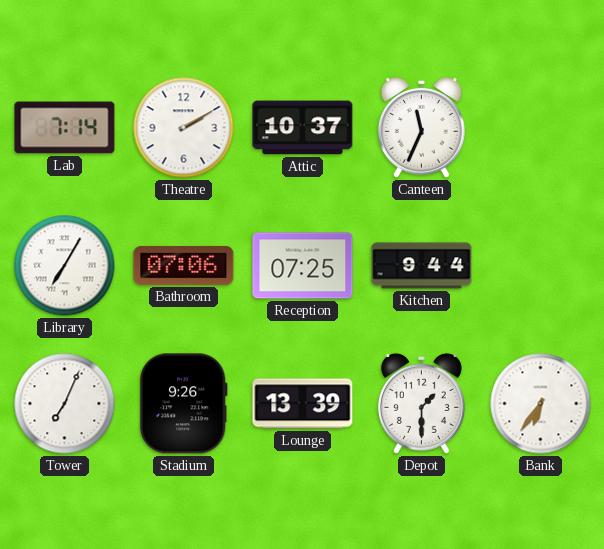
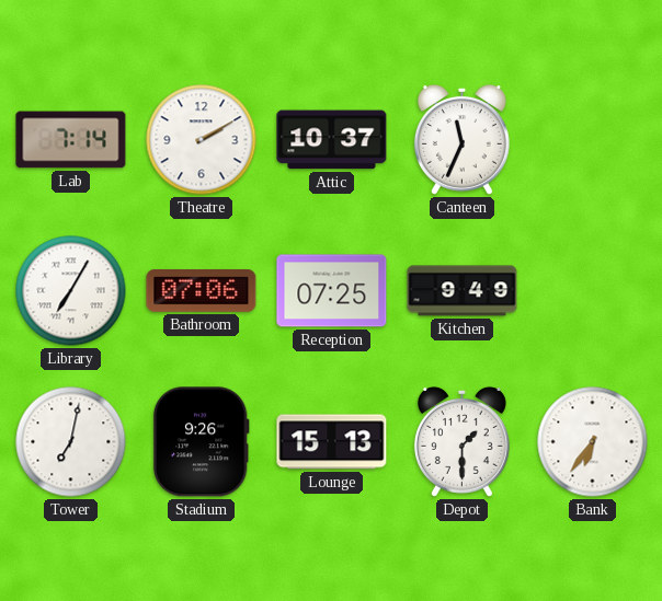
Kitchen: 9:44 -> 9:49 (463, 291)
Tower: 7:04 -> 7:02 (71, 442)
Lounge: 13:39 -> 15:13 (332, 442)
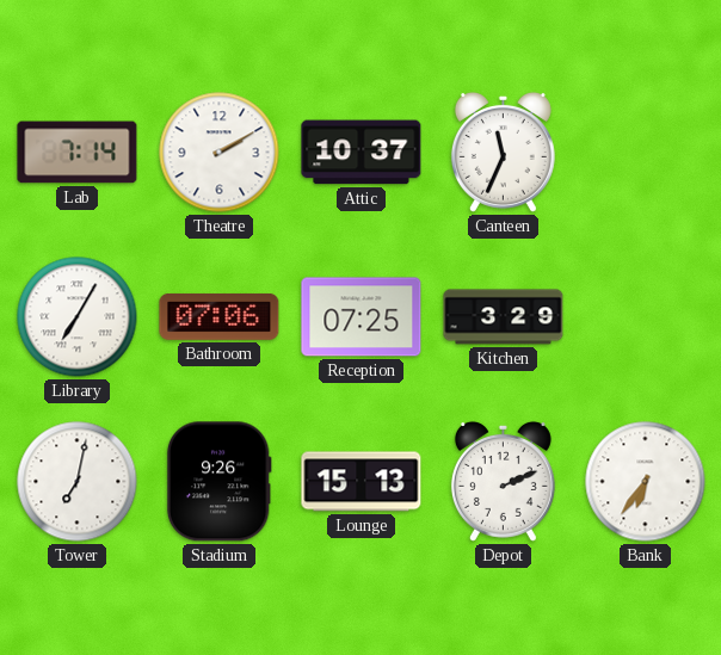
Kitchen: 9:49 -> 3:29 (504, 317)
Depot: 1:30 -> 2:11 (503, 481)
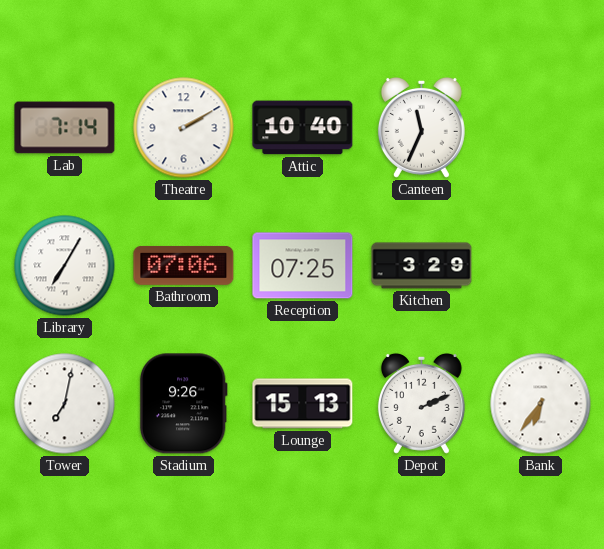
Attic: 10:37 -> 10:40 (303, 128)
